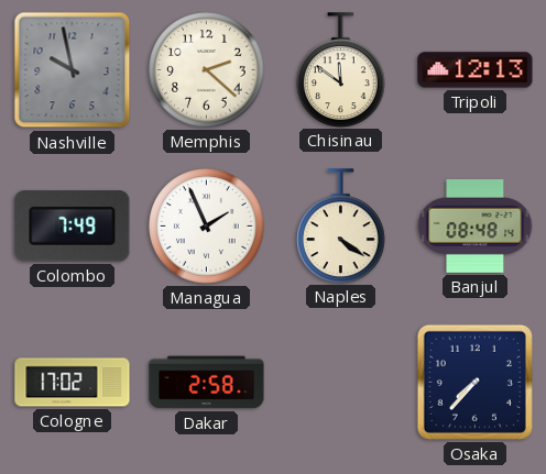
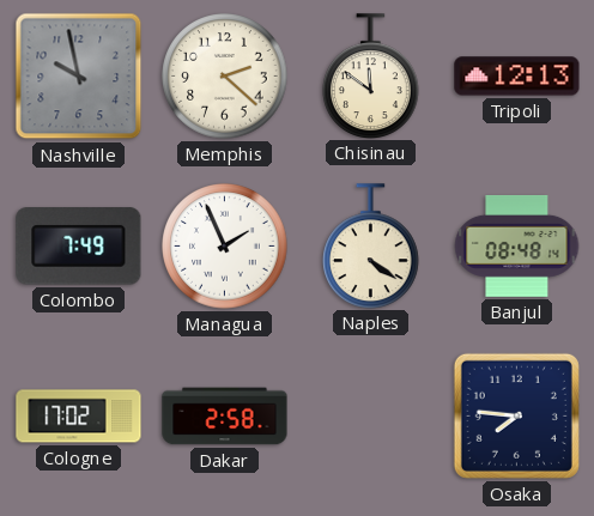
Osaka: 7:37 -> 7:46 (516, 415)
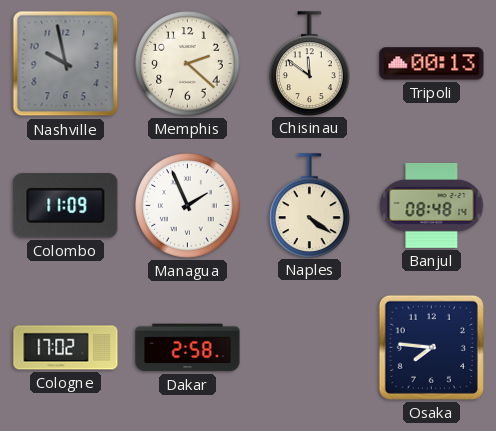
Tripoli: 12:13 -> 00:13 (432, 64)
Colombo: 7:49 -> 11:09 (66, 206)
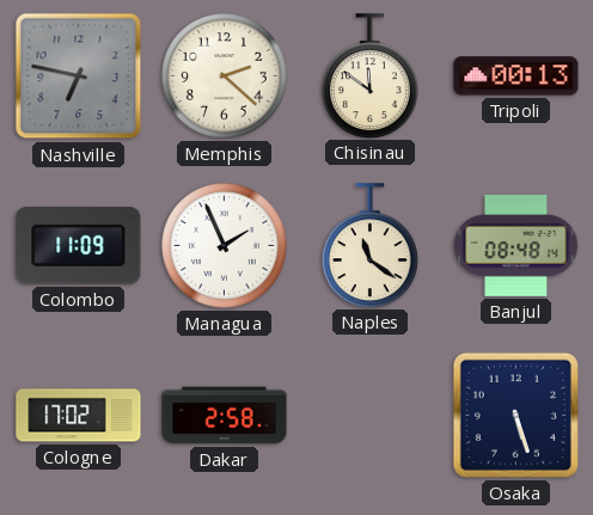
Nashville: 9:58 -> 6:47 (79, 76)
Naples: 4:21 -> 11:21 (371, 245)
Osaka: 7:46 -> 5:27 (515, 415)
